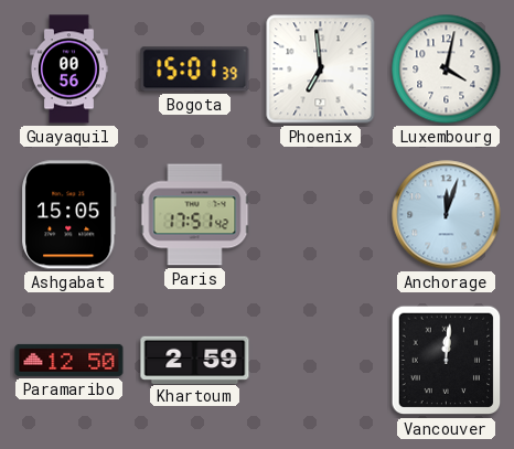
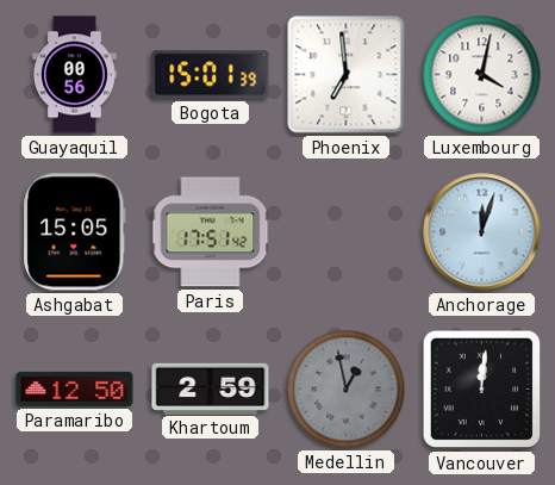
Medellin: none -> 12:58 (347, 390)
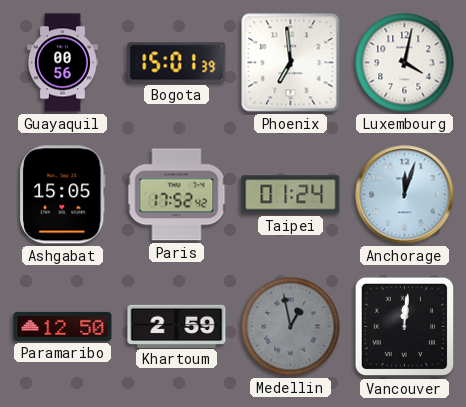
Paris: 17:51 -> 17:52 (177, 195)
Taipei: none -> 01:24 (291, 195)
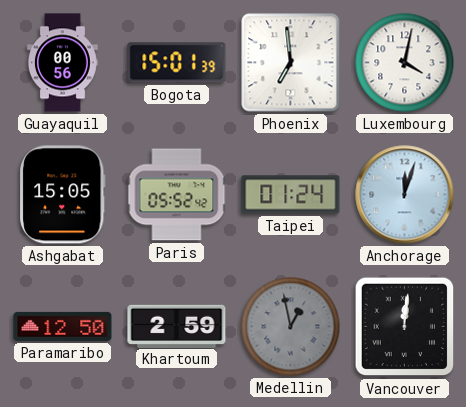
Paris: 17:52 -> 05:52 (177, 195)
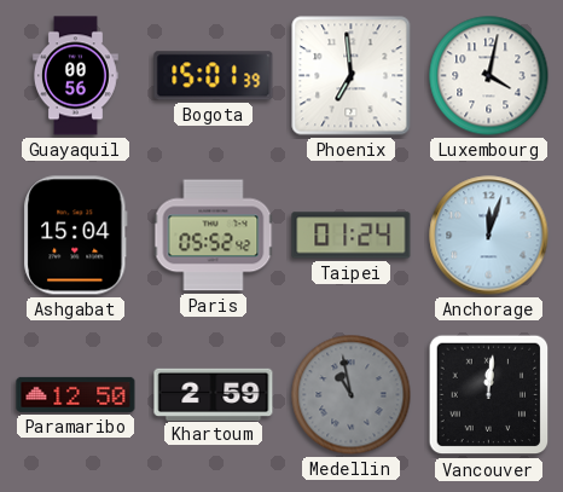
Ashgabat: 15:05 -> 15:04 (76, 236)
Medellin: 12:58 -> 10:58 (352, 395)
